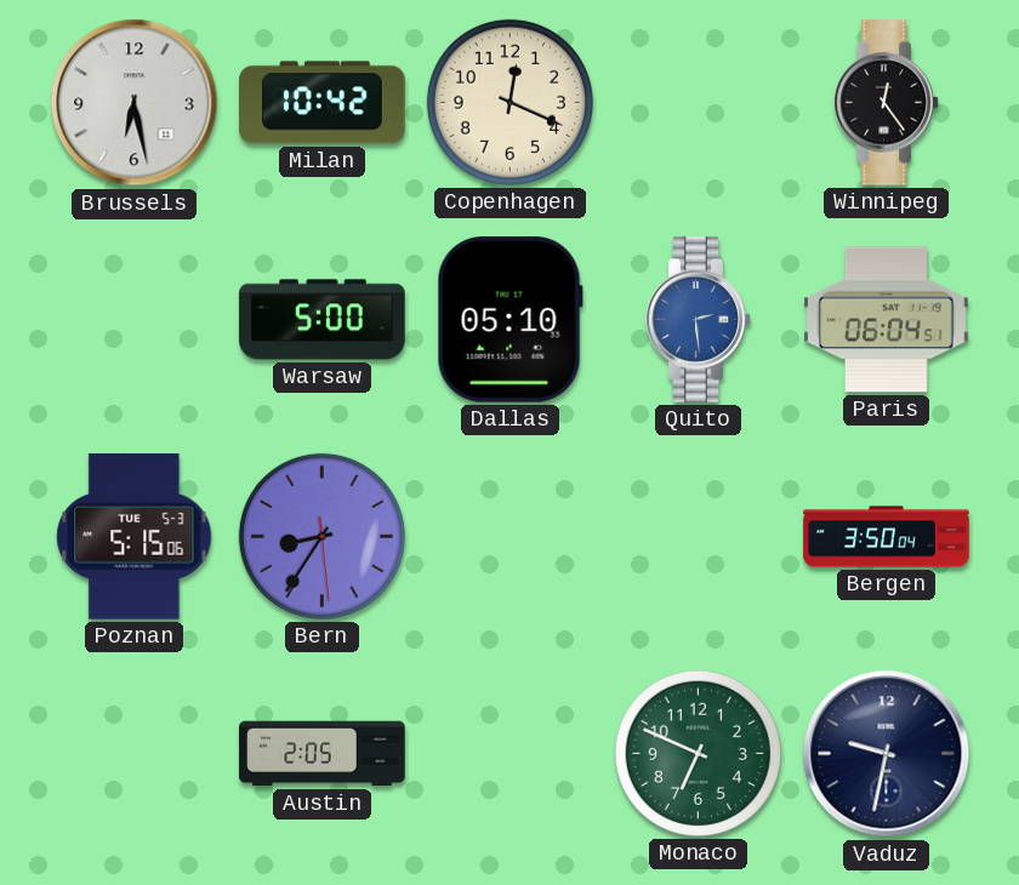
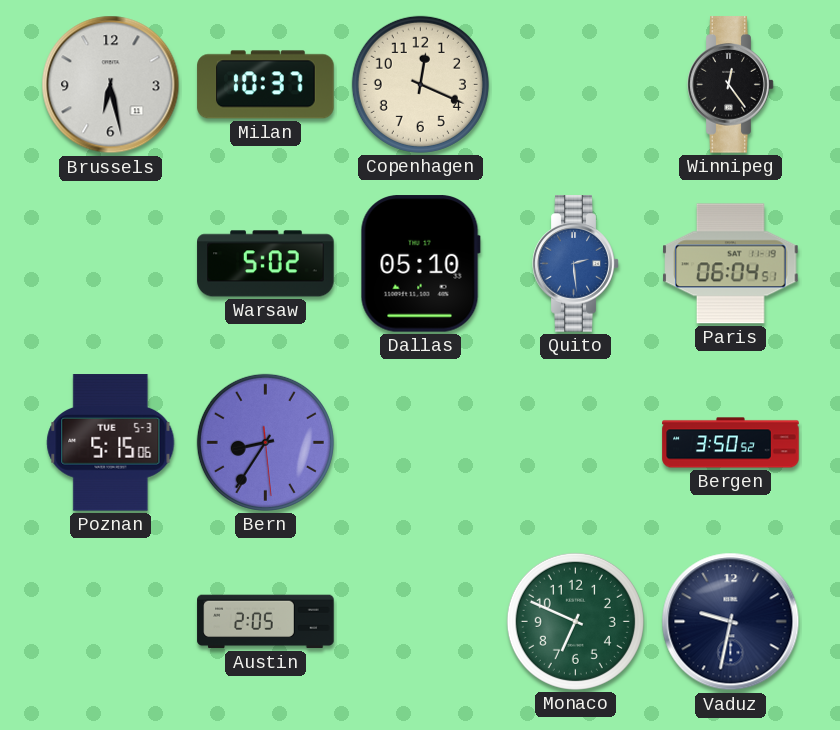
Milan: 10:42 -> 10:37 (266, 85)
Warsaw: 5:00 -> 5:02 (266, 264)
Bergen: 3:50:04 -> 3:50:52 (731, 443)
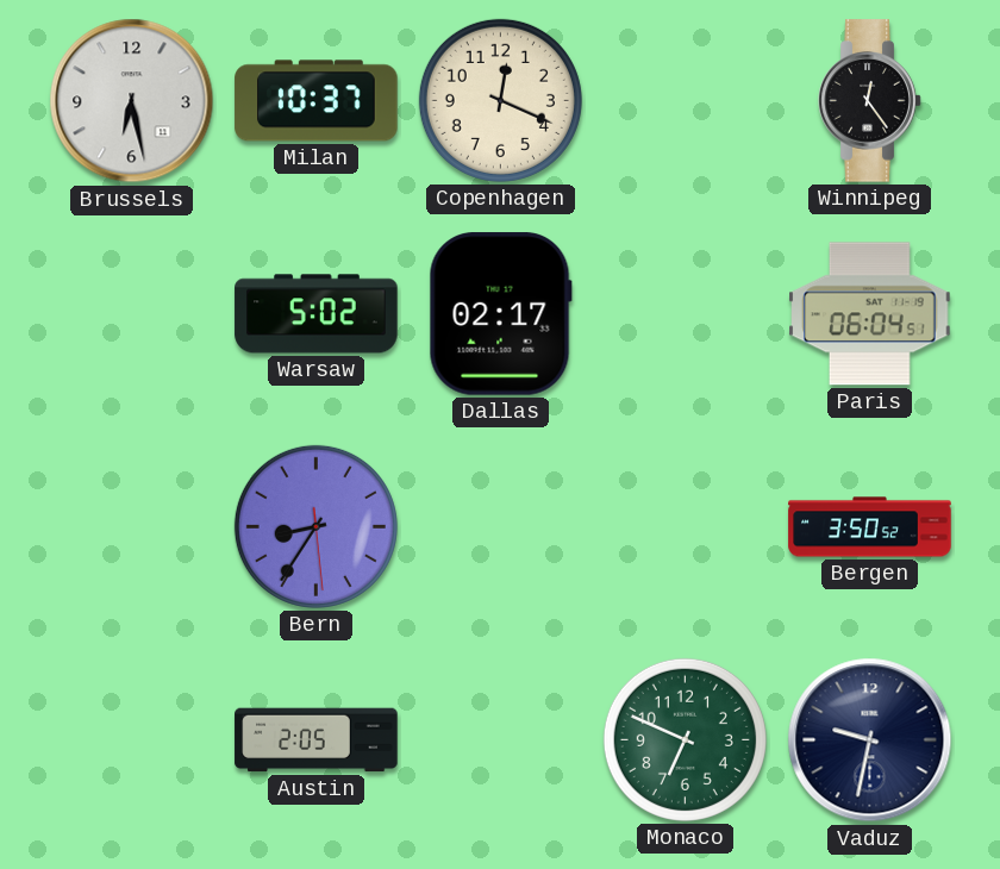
Dallas: 05:10 -> 02:17 (500, 314)
Quito: 2:29 -> none (576, 264)
Poznan: 5:15 -> none (111, 443)
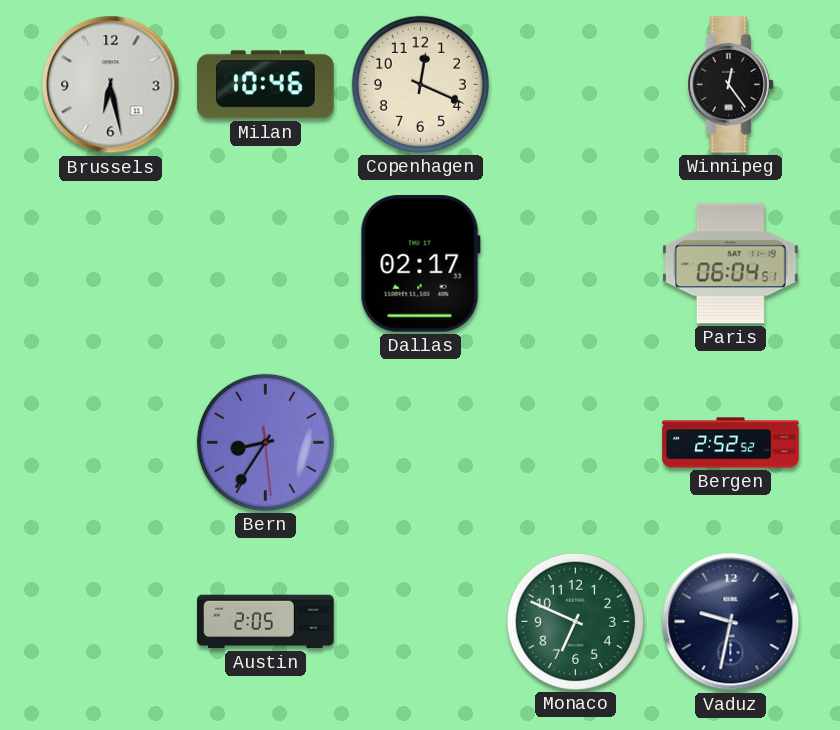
Milan: 10:37 -> 10:46 (266, 85)
Warsaw: 5:02 -> none (317, 314)
Bergen: 3:50 -> 2:52 (731, 443)
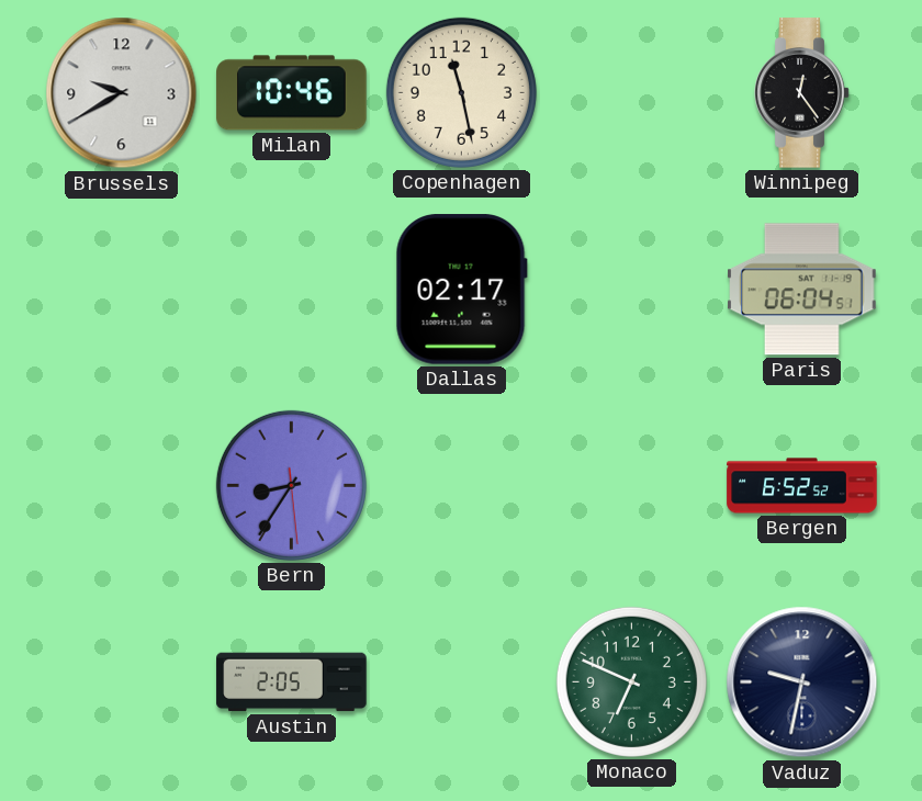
Brussels: 6:28 -> 9:40 (122, 93)
Copenhagen: 12:19 -> 11:28 (461, 92)
Bergen: 2:52 -> 6:52 (802, 486)
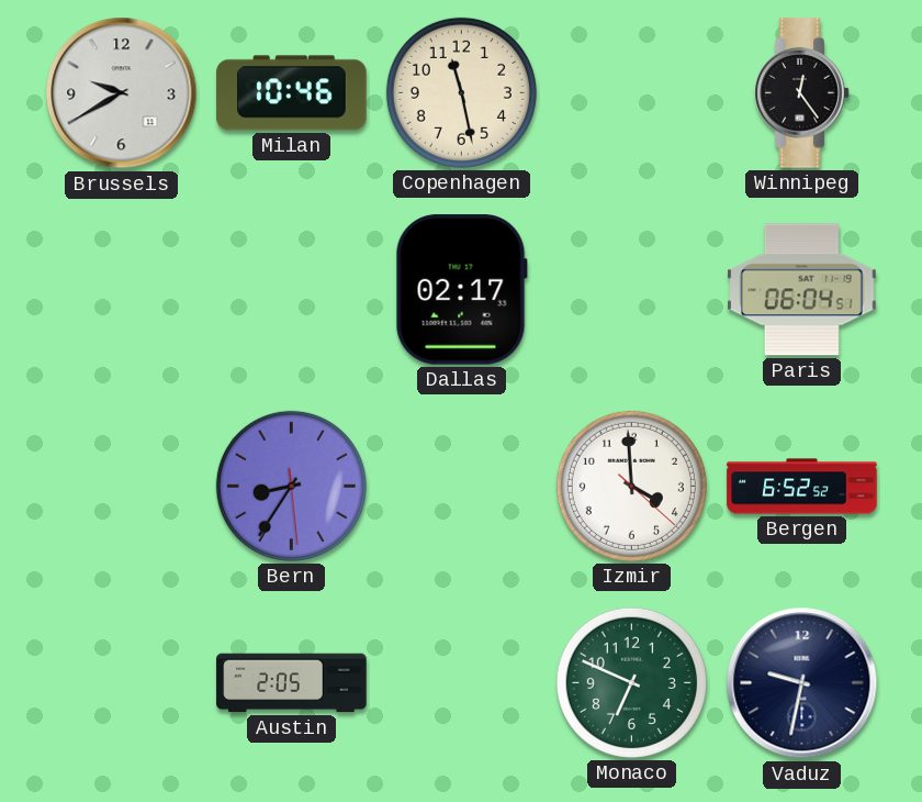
Izmir: none -> 3:59 (631, 486)
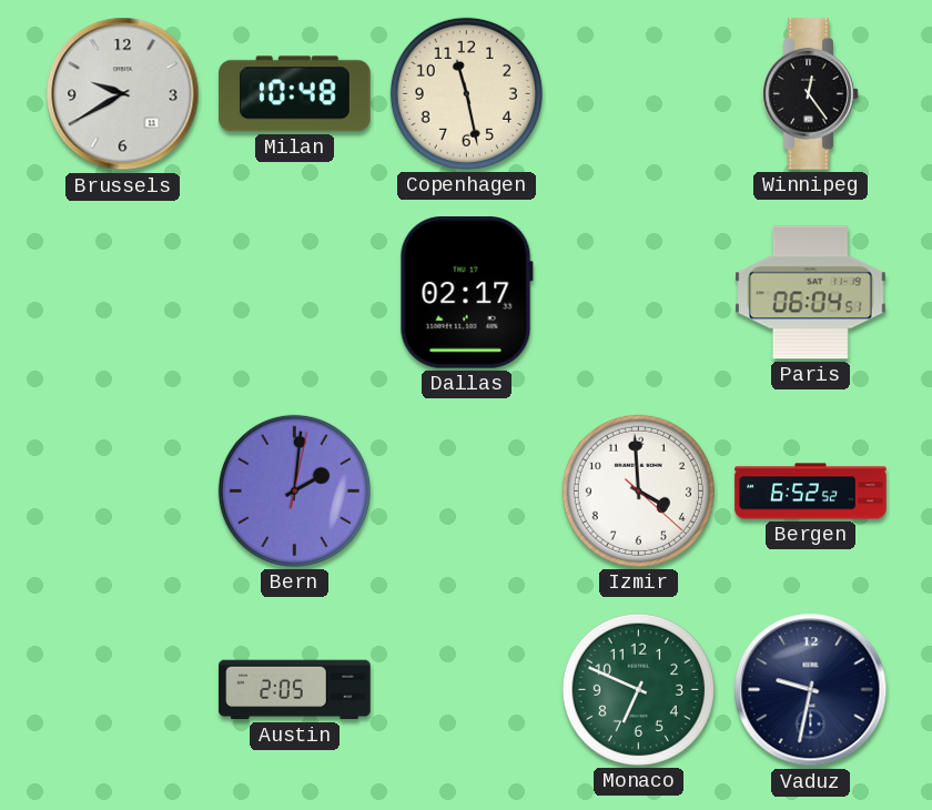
Milan: 10:46 -> 10:48 (295, 94)
Bern: 8:35 -> 2:01 (294, 490)
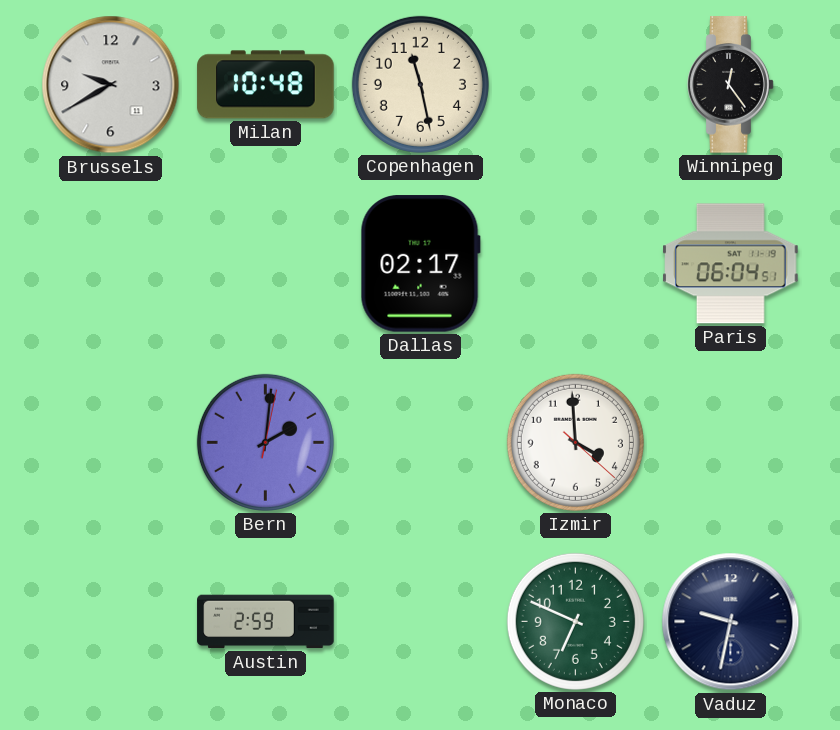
Bergen: 6:52 -> none (811, 492)
Austin: 2:05 -> 2:59 (266, 622)
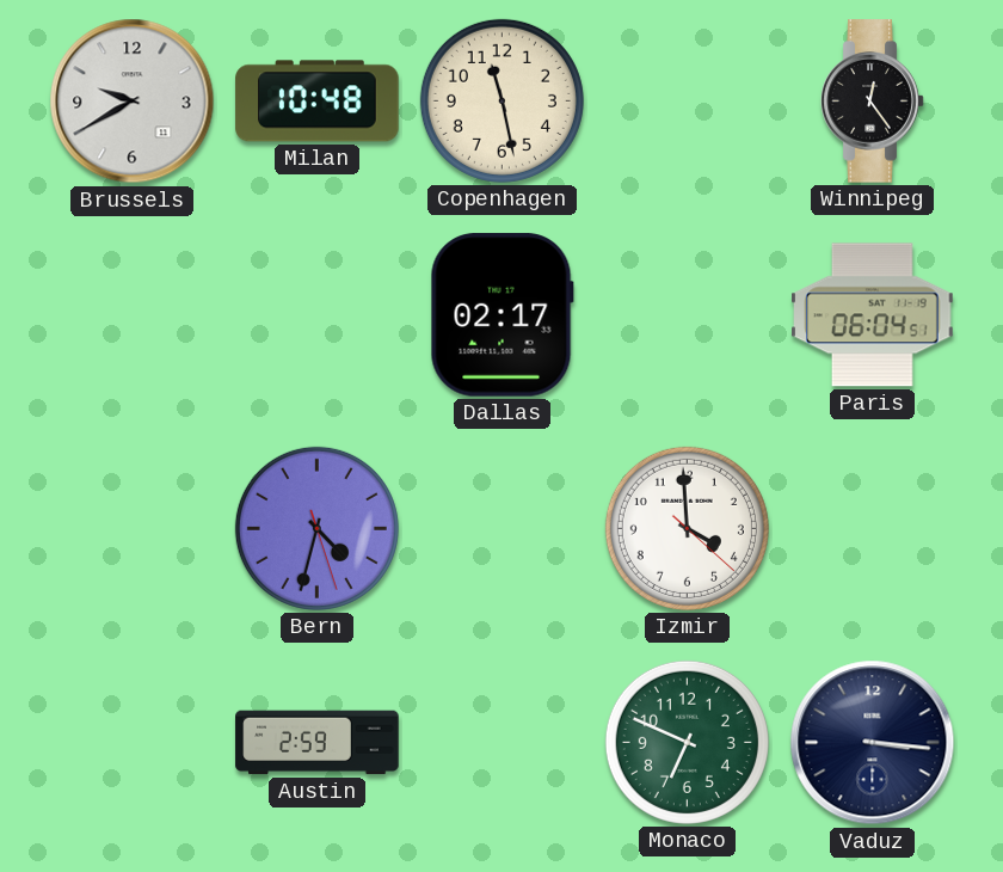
Bern: 2:01 -> 4:32 (316, 528)
Vaduz: 9:32 -> 3:16 (873, 743)
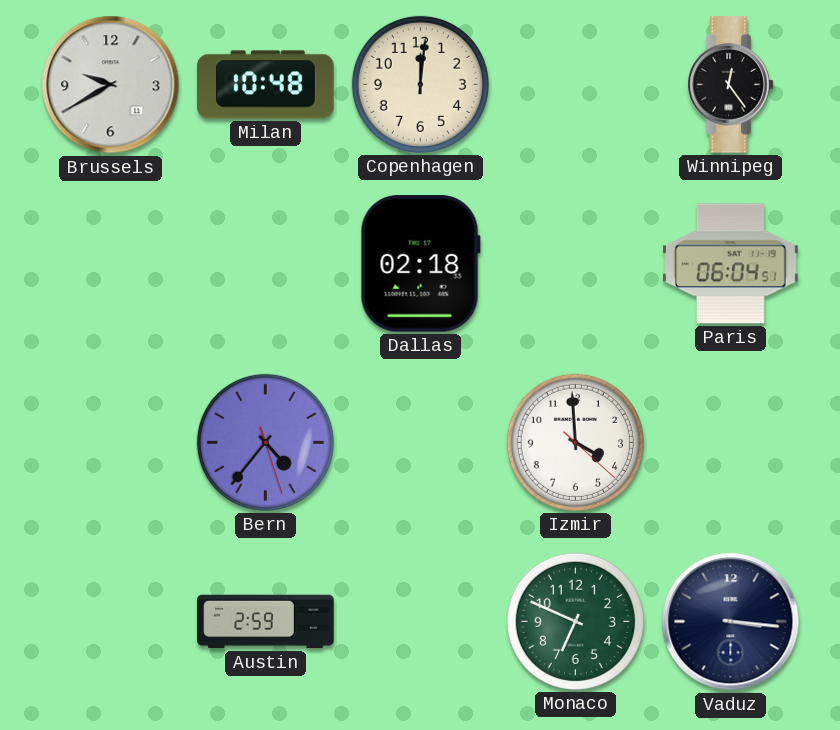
Copenhagen: 11:28 -> 12:01 (420, 84)
Dallas: 02:17 -> 02:18 (420, 264)
Bern: 4:32 -> 4:36 (265, 442)
